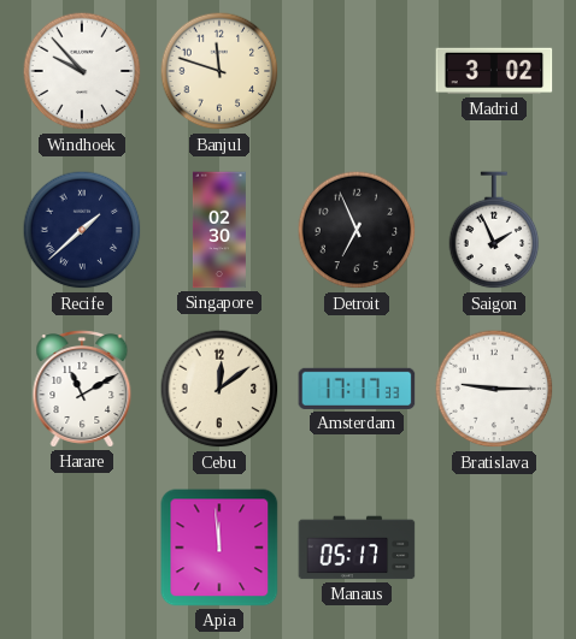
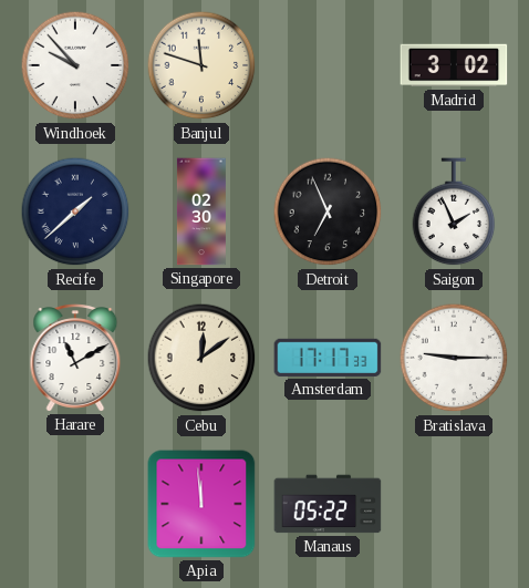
Manaus: 05:17 -> 05:22 (328, 504)
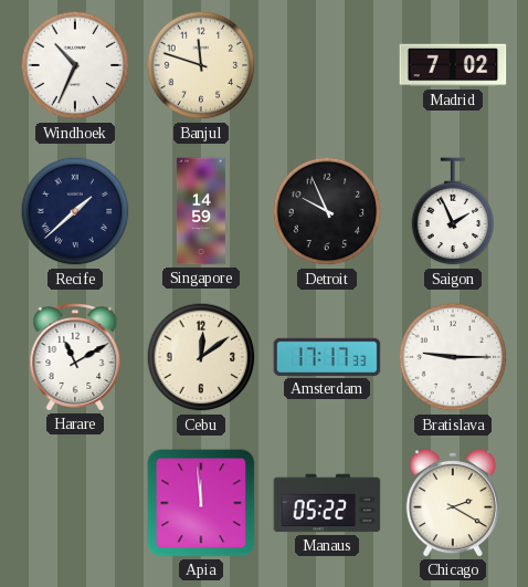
Windhoek: 9:53 -> 10:34 (75, 65)
Madrid: 3:02 -> 7:02 (453, 65)
Singapore: 02:30 -> 14:59 (201, 211)
Detroit: 6:56 -> 9:56 (327, 211)
Chicago: none -> 2:20 (452, 503)
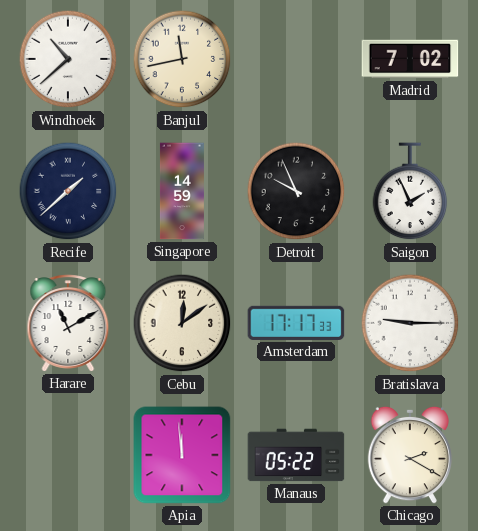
Windhoek: 10:34 -> 10:38 (68, 59)
Banjul: 11:48 -> 11:43 (182, 59)
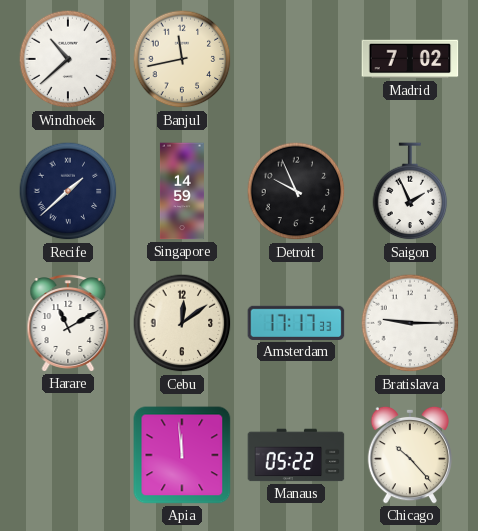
Chicago: 2:20 -> 10:23 (409, 455)
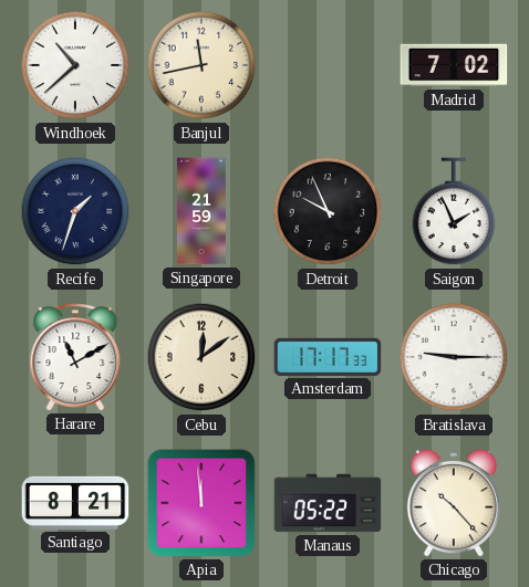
Recife: 1:38 -> 1:33 (75, 211)
Singapore: 14:59 -> 21:59 (201, 211)
Santiago: none -> 8:21 (75, 503)
